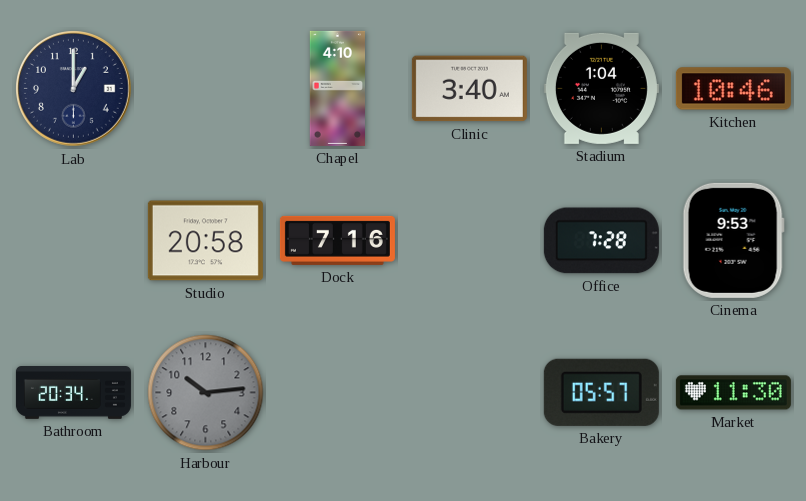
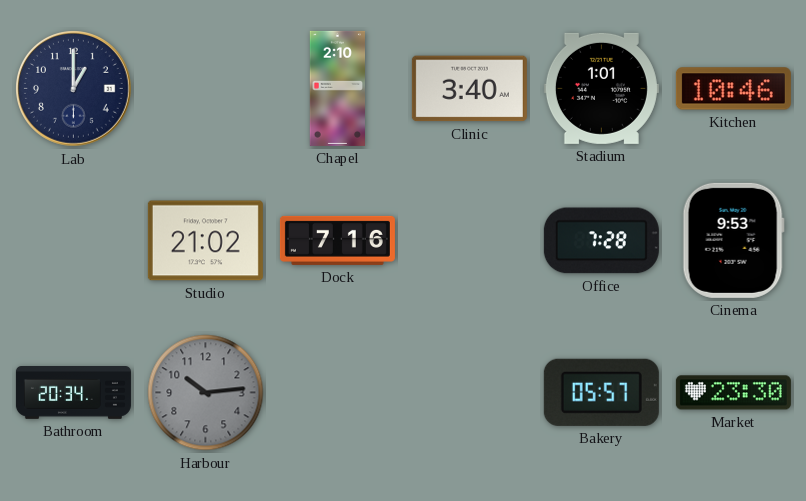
Chapel: 4:10 -> 2:10 (337, 88)
Stadium: 1:04 -> 1:01 (601, 88)
Studio: 20:58 -> 21:02 (205, 241)
Market: 11:30 -> 23:30 (733, 393)
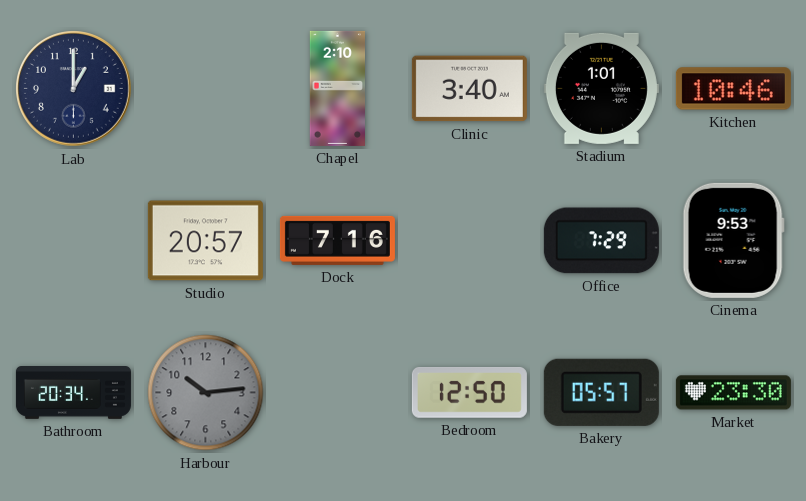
Studio: 21:02 -> 20:57 (205, 241)
Office: 7:28 -> 7:29 (601, 241)
Bedroom: none -> 12:50 (469, 392)
